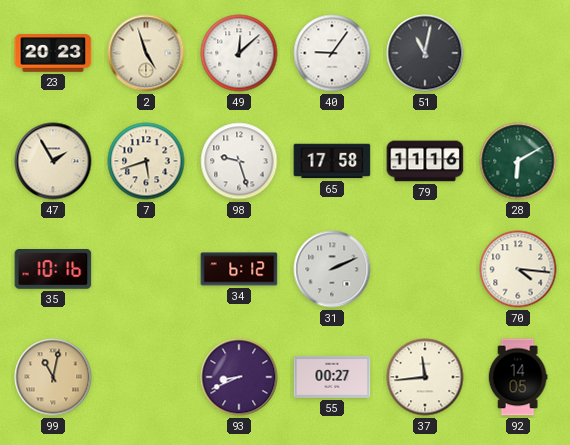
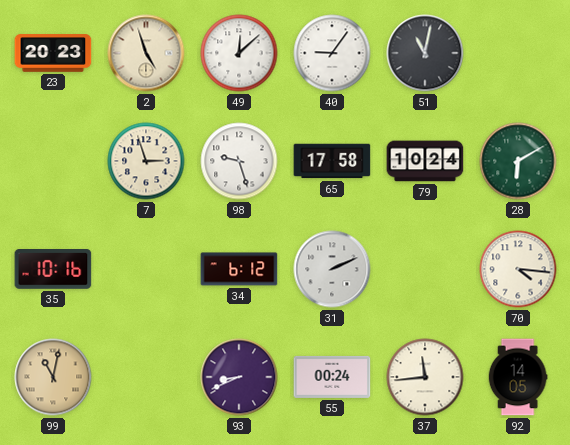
47: 1:55 -> none (53, 161)
7: 5:42 -> 2:57 (146, 161)
79: 11:16 -> 10:24 (425, 161)
55: 00:27 -> 00:24 (332, 377)
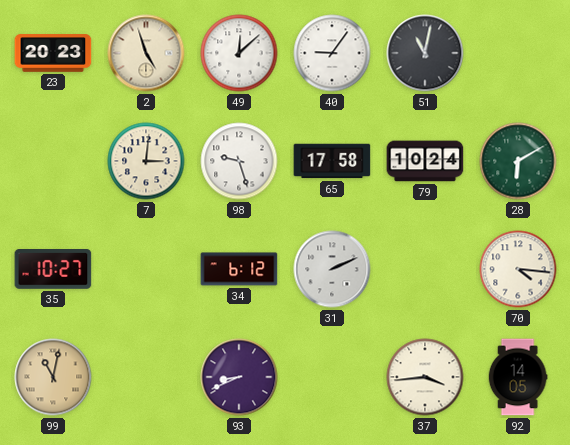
7: 2:57 -> 3:01 (146, 161)
35: 10:16 -> 10:27 (53, 269)
55: 00:24 -> none (332, 377)
37: 11:44 -> 3:44 (425, 377)
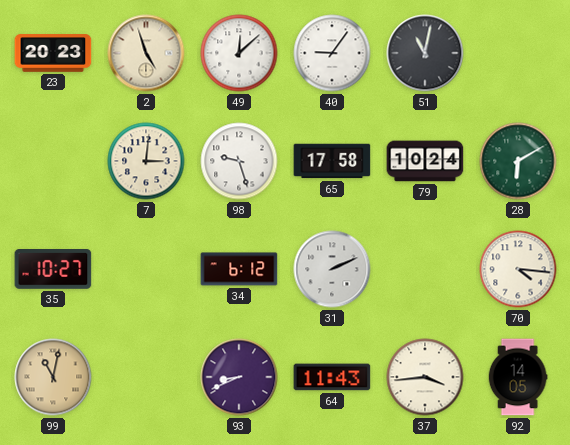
64: none -> 11:43 (332, 377)
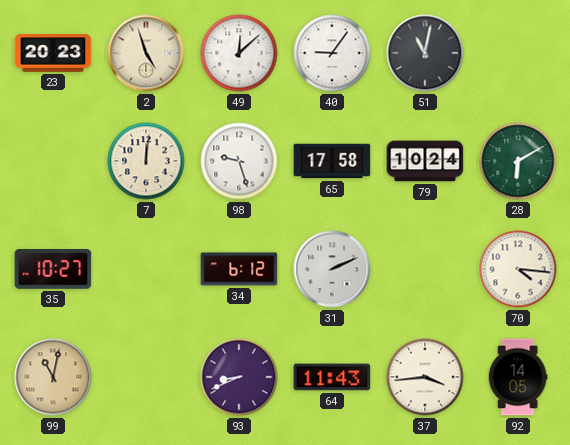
7: 3:01 -> 12:01 (146, 161)
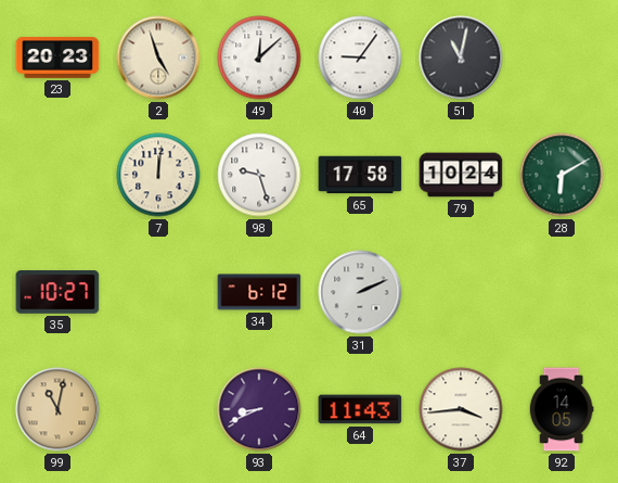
70: 4:16 -> none (518, 269)
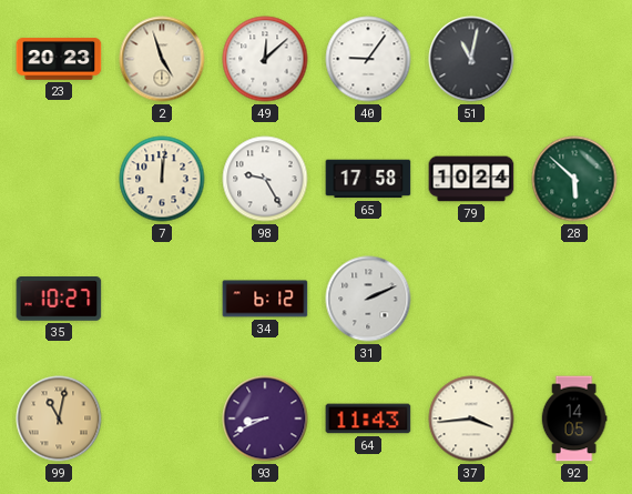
98: 9:27 -> 9:25 (265, 179)
28: 6:10 -> 5:52 (574, 179)
